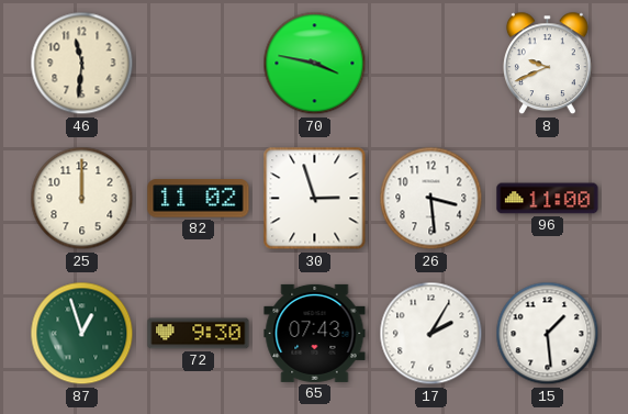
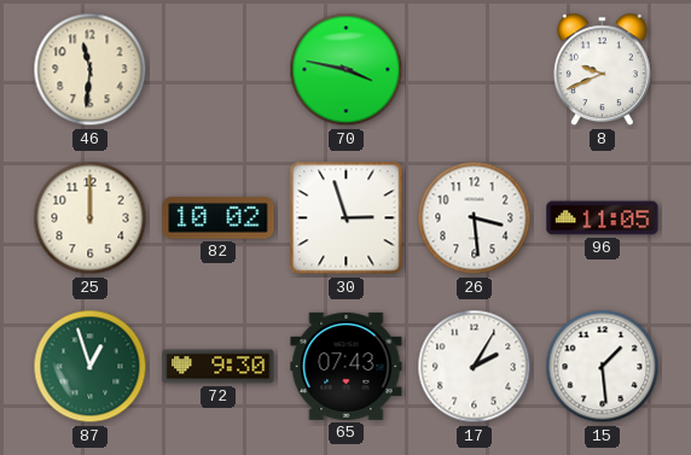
82: 11:02 -> 10:02 (219, 218)
96: 11:00 -> 11:05 (603, 218)
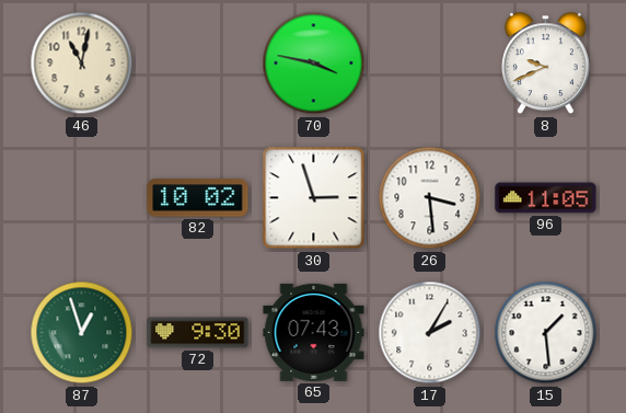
46: 11:31 -> 11:02 (82, 64)
25: 12:00 -> none (91, 218)
